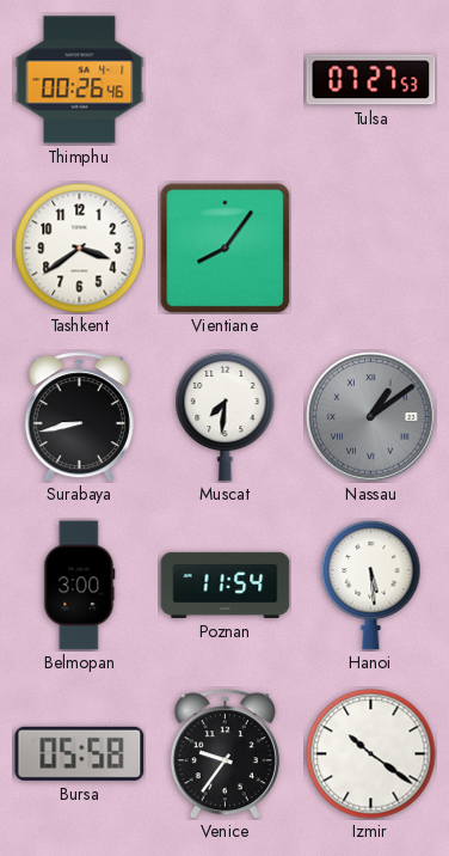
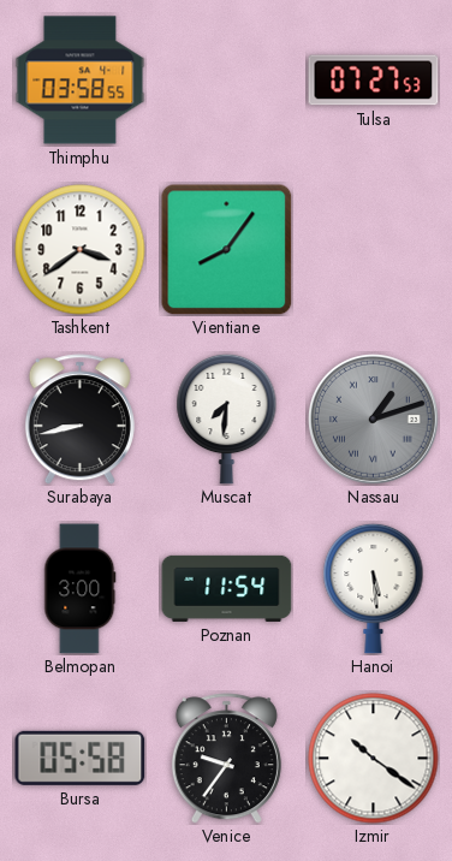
Thimphu: 00:26 -> 03:58 (81, 81)
Nassau: 1:09 -> 1:12 (374, 420)
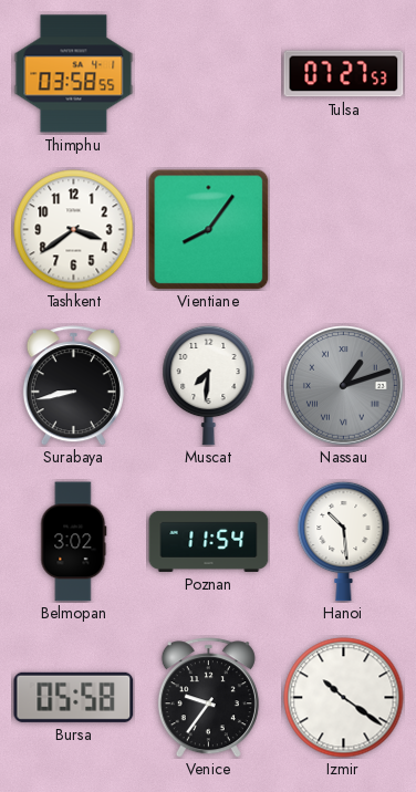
Belmopan: 3:00 -> 3:02 (74, 542)
Hanoi: 5:29 -> 10:29 (344, 541)
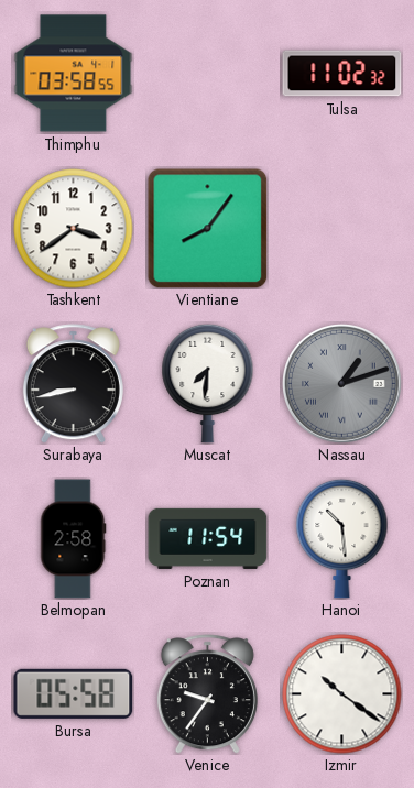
Tulsa: 07:27 -> 11:02 (342, 74)
Belmopan: 3:02 -> 2:58 (74, 539)
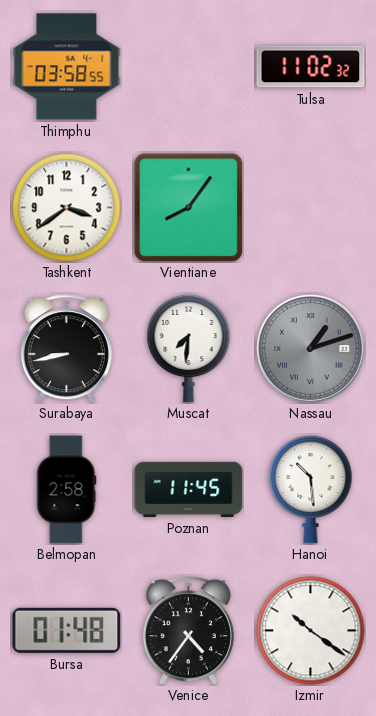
Poznan: 11:54 -> 11:45 (189, 489)
Bursa: 05:58 -> 01:48 (67, 630)
Venice: 9:36 -> 4:36 (188, 631)
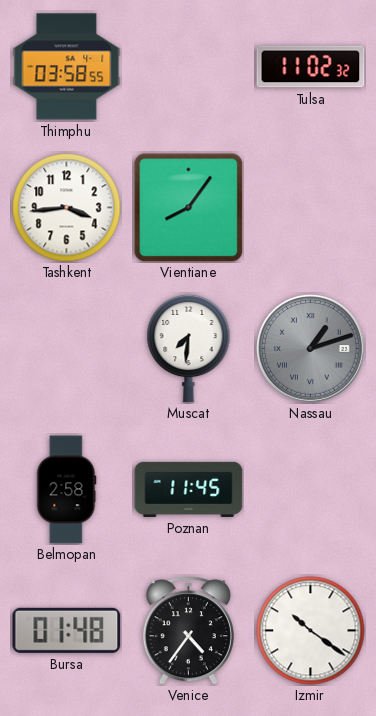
Tashkent: 3:39 -> 3:44 (67, 208)
Surabaya: 8:43 -> none (66, 349)
Hanoi: 10:29 -> none (311, 489)
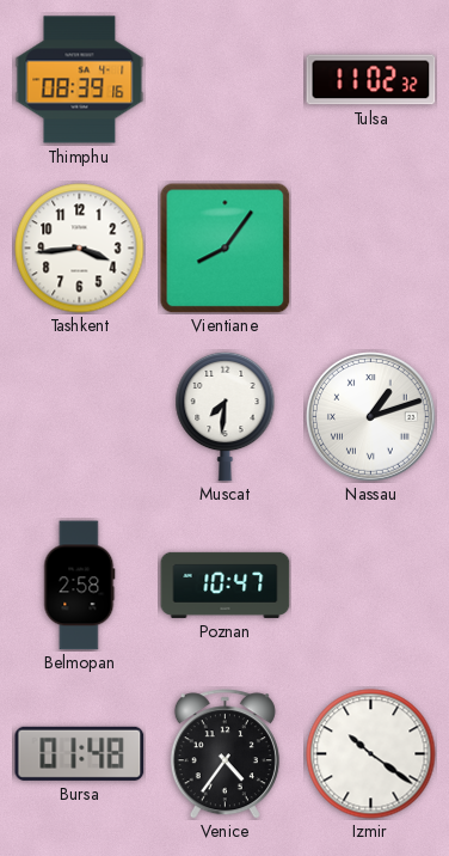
Thimphu: 03:58 -> 08:39 (80, 80)
Nassau dial: grey -> white (371, 417)
Poznan: 11:45 -> 10:47 (226, 585)
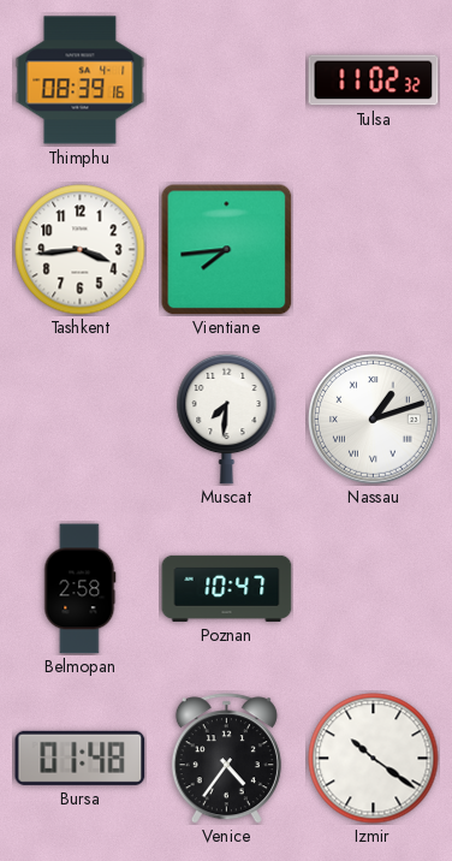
Vientiane: 8:06 -> 7:44 (227, 250)
